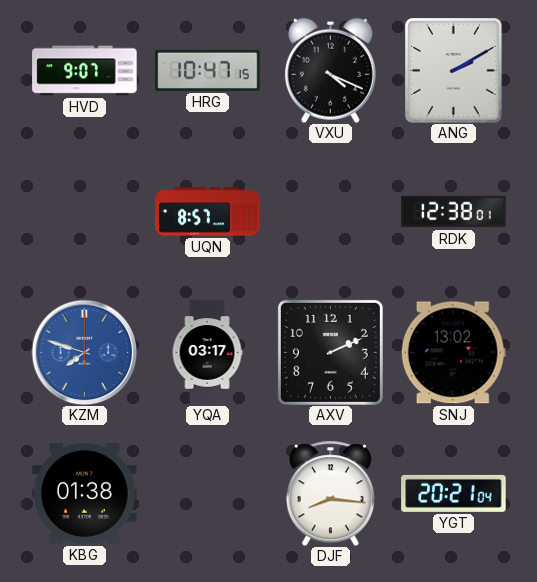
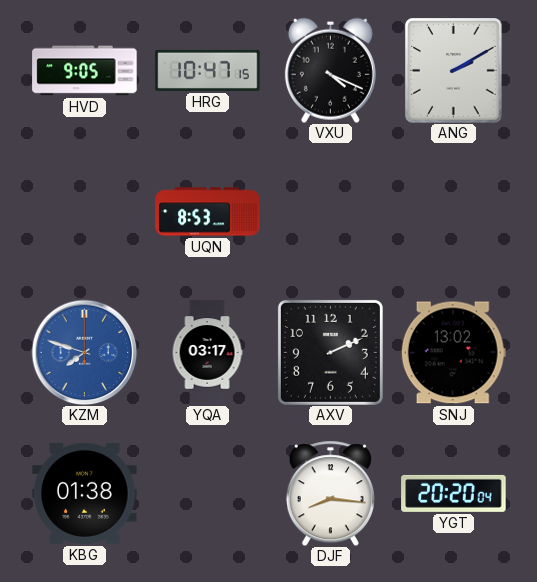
HVD: 9:07 -> 9:05 (85, 71)
UQN: 8:57 -> 8:53 (208, 212)
RDK: 12:38 -> none (454, 212)
YGT: 20:21 -> 20:20 (454, 493)
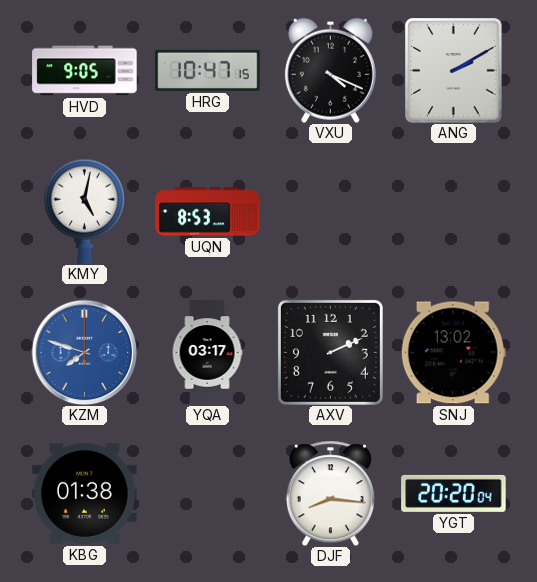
KMY: none -> 5:02 (84, 211)
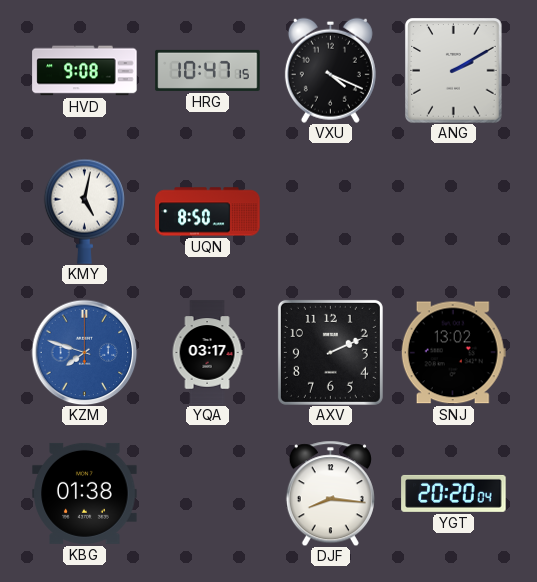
HVD: 9:05 -> 9:08 (85, 71)
UQN: 8:53 -> 8:50 (208, 212)
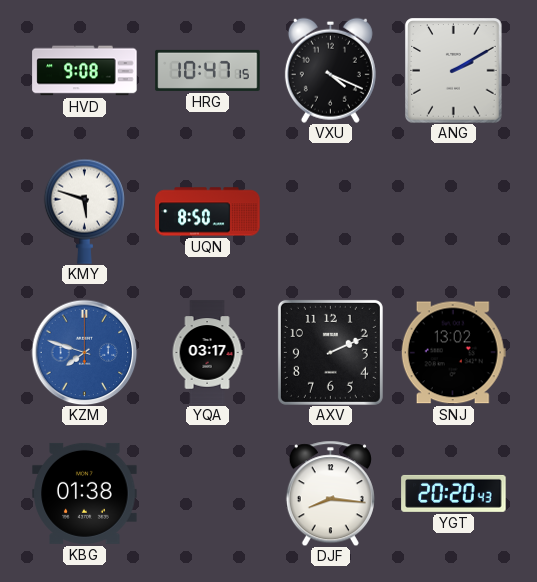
KMY: 5:02 -> 5:48 (84, 211)
YGT: 20:20:04 -> 20:20:43 (454, 493)
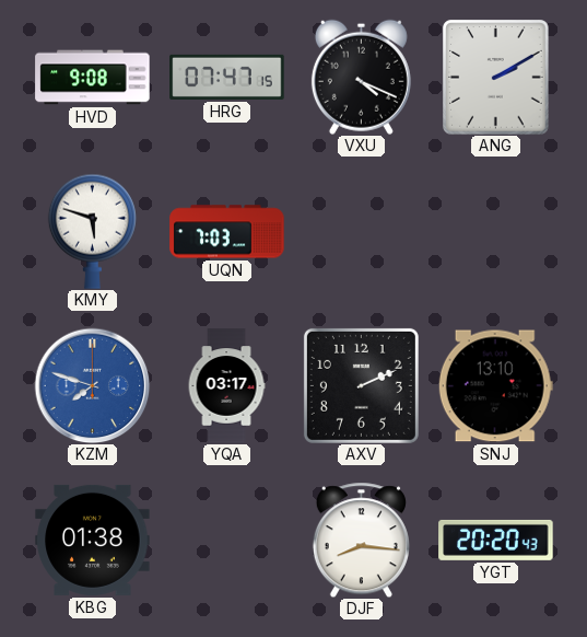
HRG: 10:47 -> 07:47 (227, 77)
UQN: 8:50 -> 7:03 (227, 232)
SNJ: 13:02 -> 13:10 (495, 386)
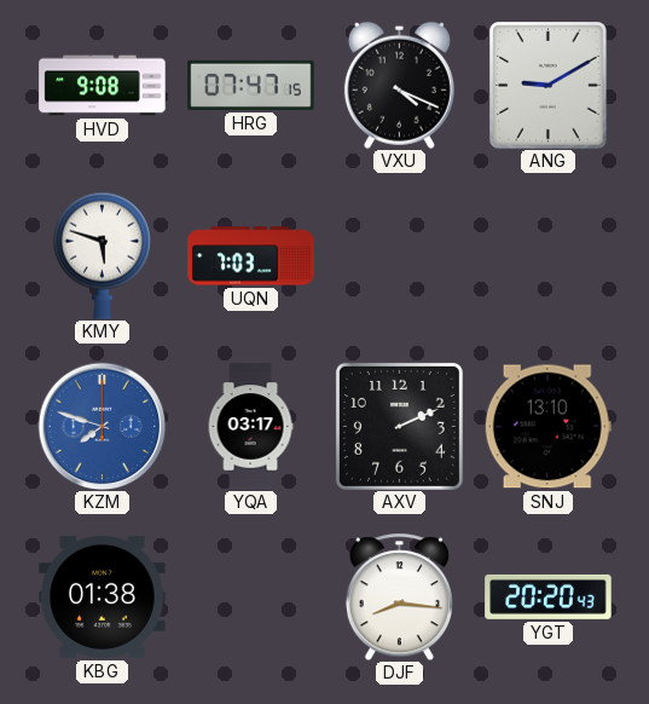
ANG: 2:10 -> 9:10 (549, 86)
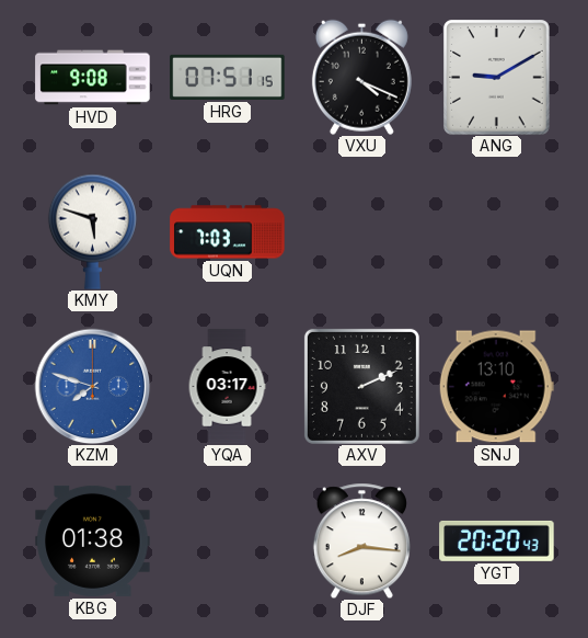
HRG: 07:47 -> 07:51 (228, 77)
